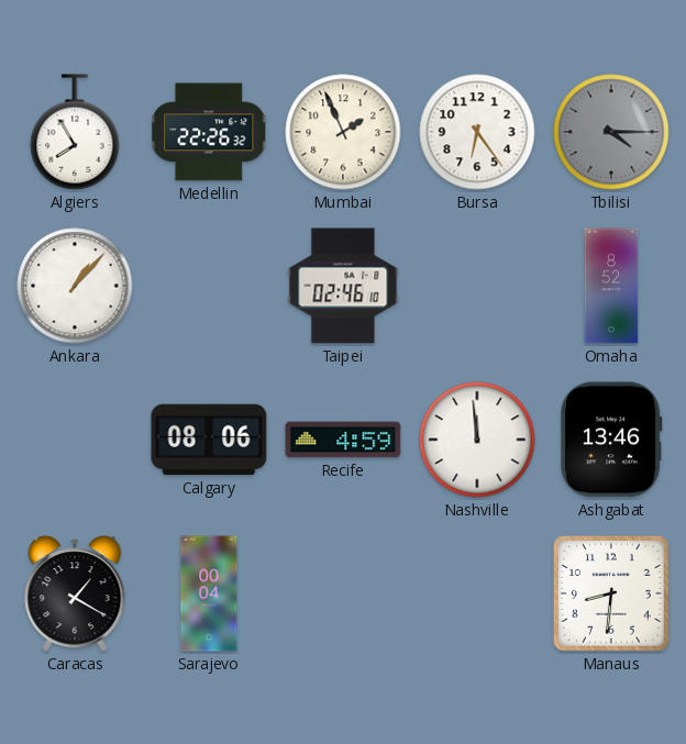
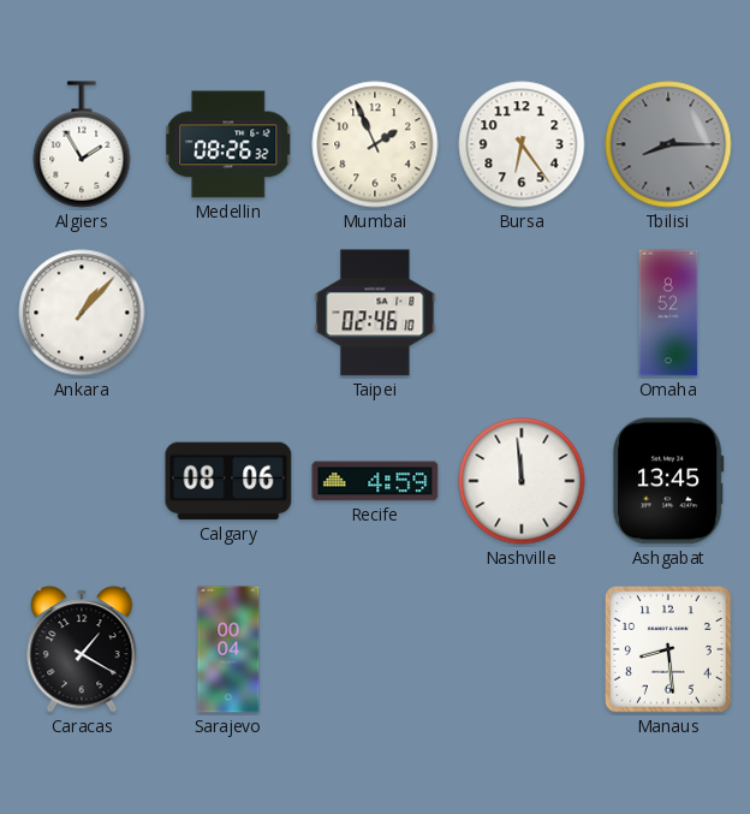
Algiers: 7:55 -> 1:55 (82, 144)
Medellin: 22:26 -> 08:26 (228, 144)
Tbilisi: 4:15 -> 8:15 (668, 144)
Ashgabat: 13:46 -> 13:45 (668, 481)
Manaus: 8:31 -> 8:29 (668, 649)
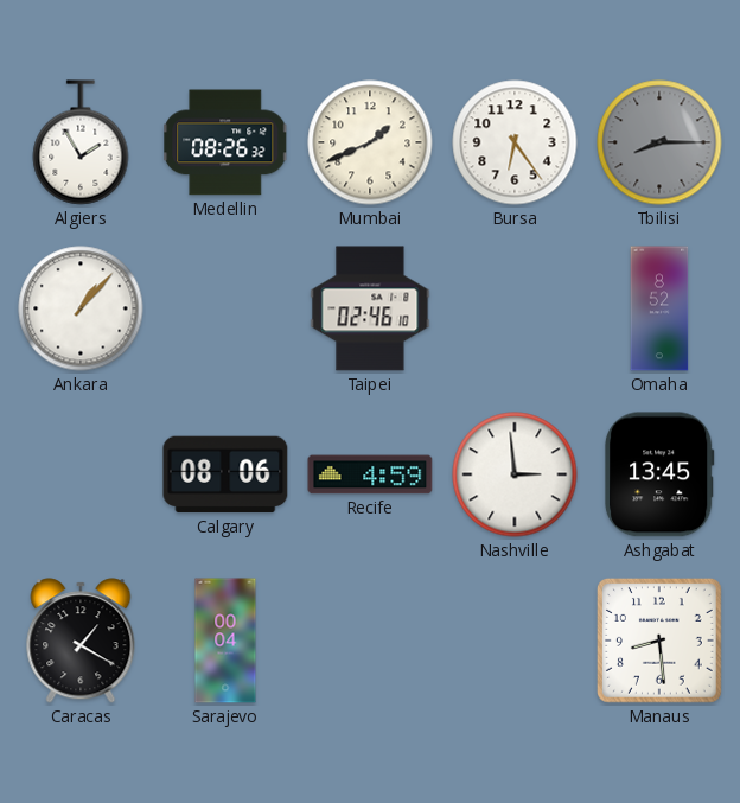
Mumbai: 1:56 -> 1:41 (370, 142)
Nashville: 11:59 -> 2:59 (515, 474)
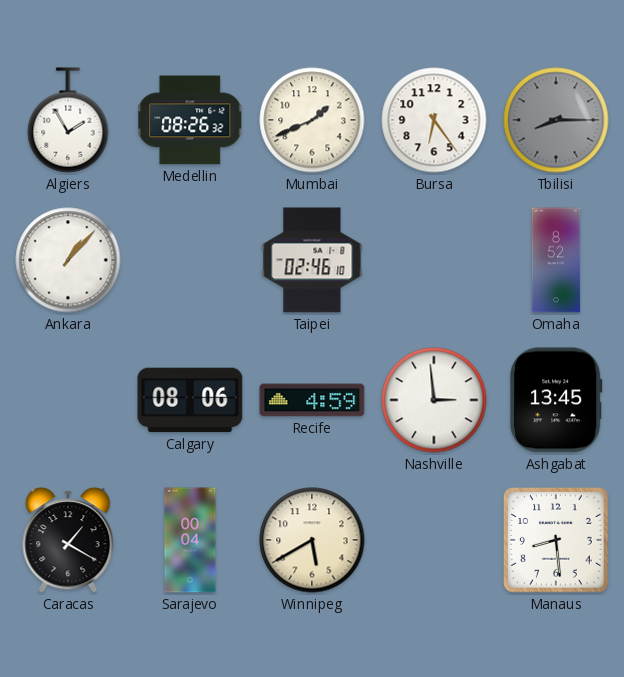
Winnipeg: none -> 5:40 (312, 540)
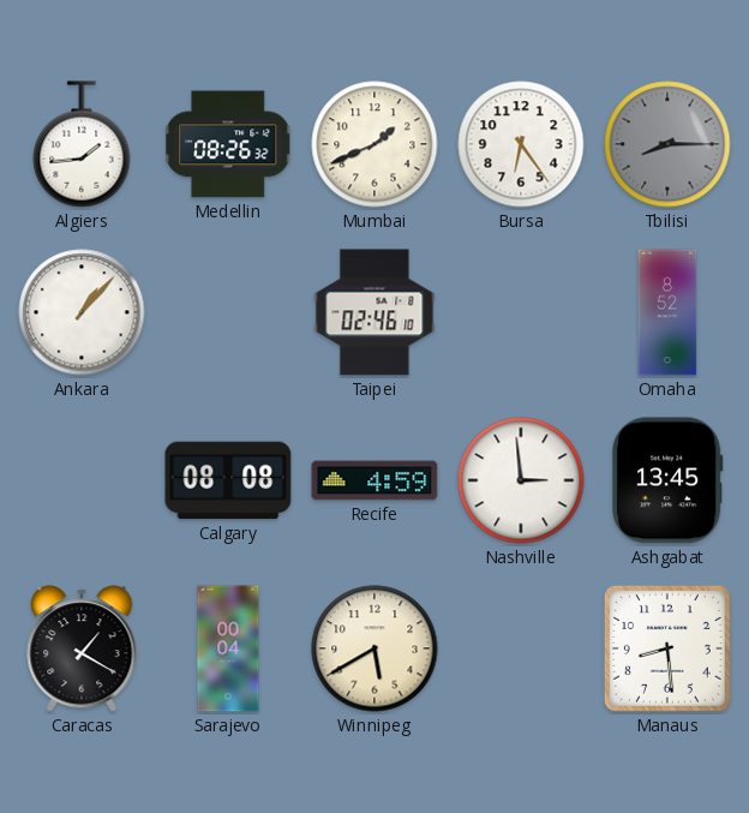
Algiers: 1:55 -> 1:44 (82, 144)
Calgary: 08:06 -> 08:08 (228, 480)
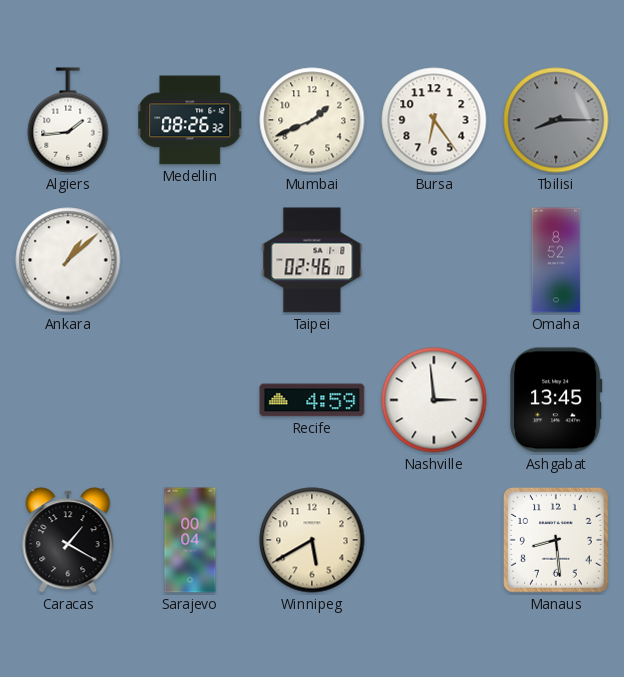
Ankara: 1:07 -> 1:08 (68, 260)
Calgary: 08:08 -> none (228, 480)
